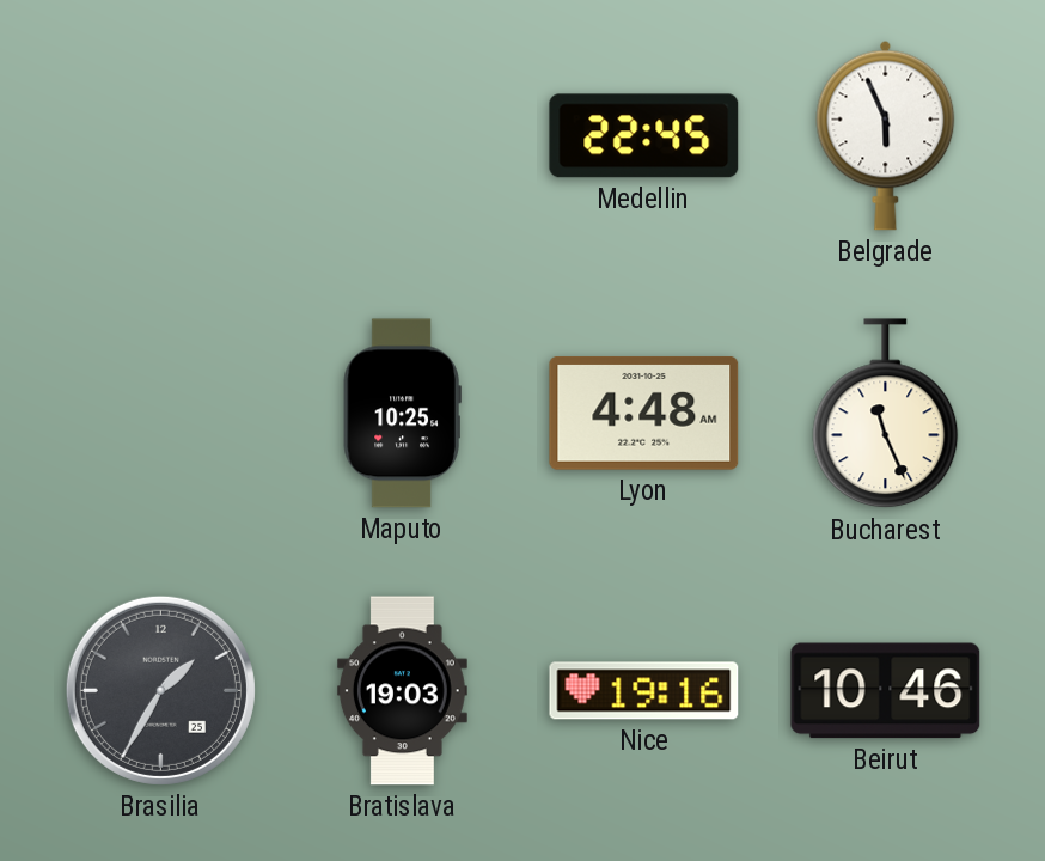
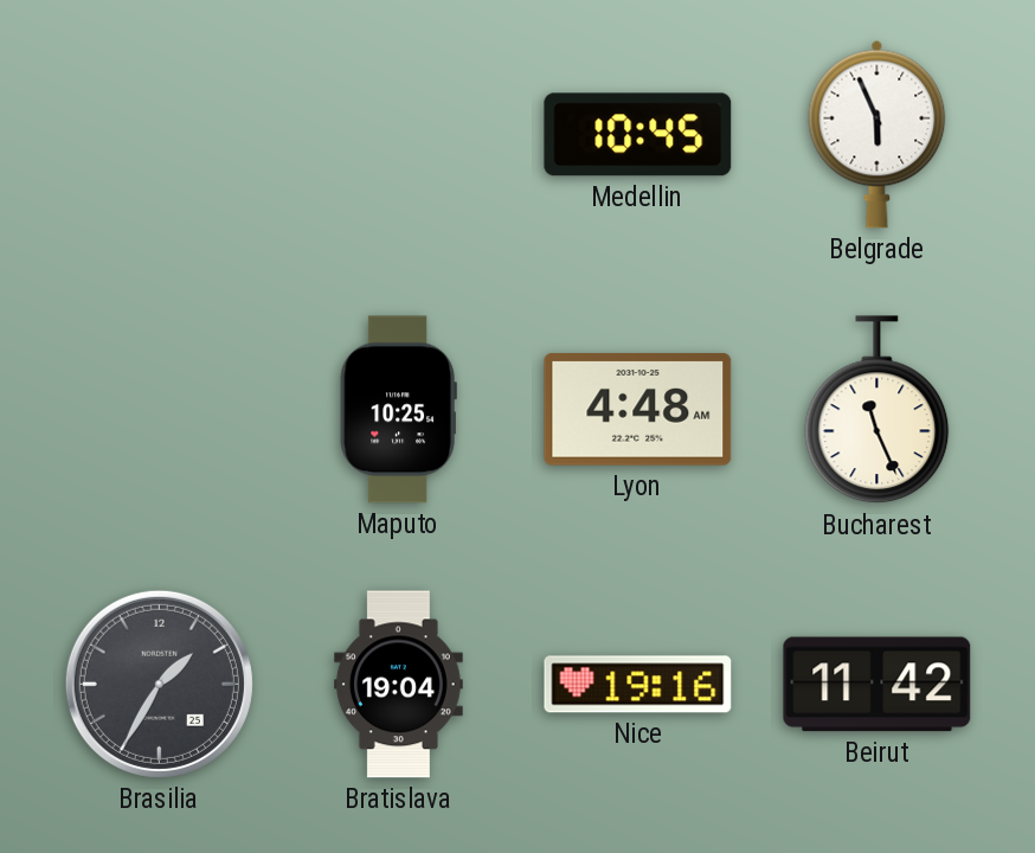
Medellin: 22:45 -> 10:45 (638, 135)
Bratislava: 19:03 -> 19:04 (398, 685)
Beirut: 10:46 -> 11:42 (877, 685)
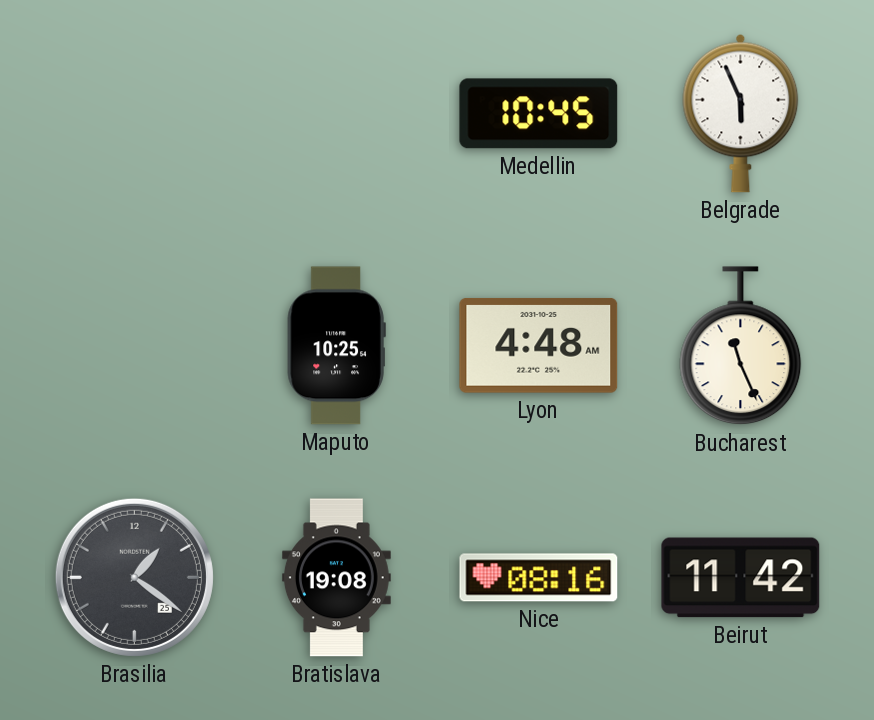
Brasilia: 1:35 -> 1:21 (134, 577)
Bratislava: 19:04 -> 19:08 (336, 578)
Nice: 19:16 -> 08:16 (539, 578)
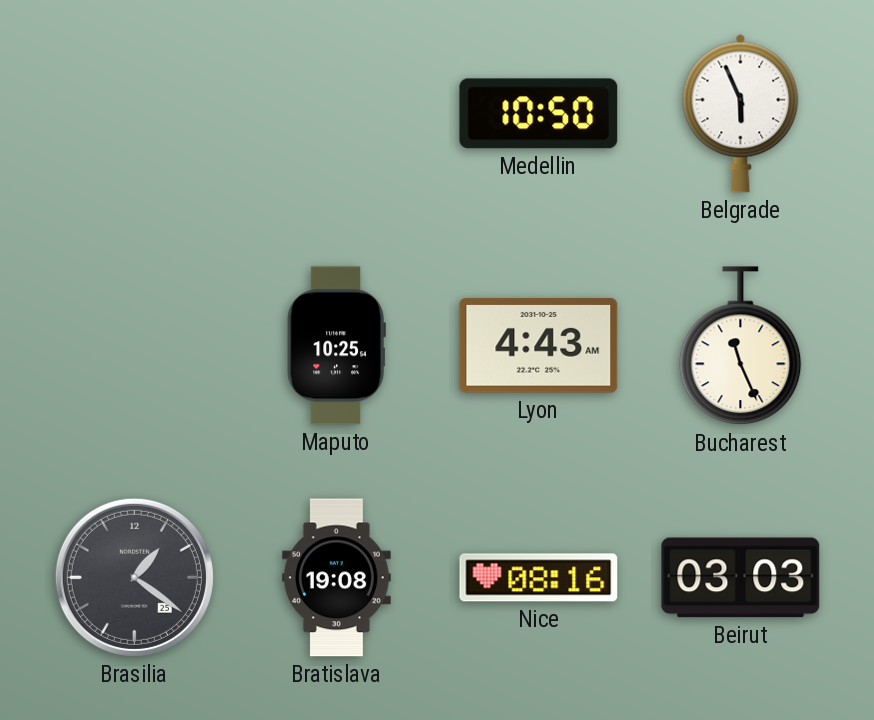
Medellin: 10:45 -> 10:50 (539, 114)
Lyon: 4:48 -> 4:43 (539, 345)
Beirut: 11:42 -> 03:03 (741, 578)
